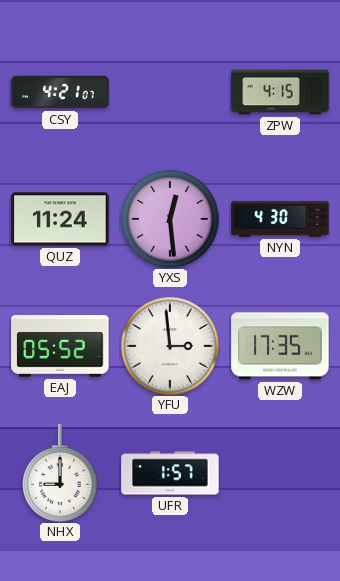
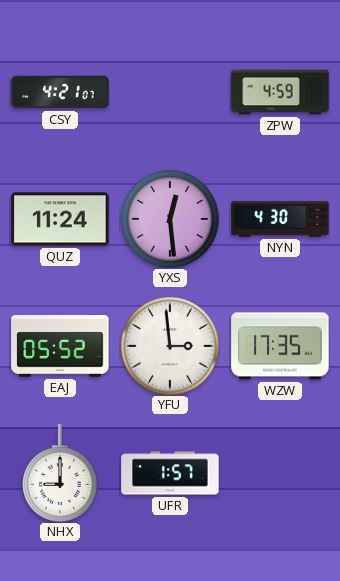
ZPW: 4:15 -> 4:59 (280, 92)
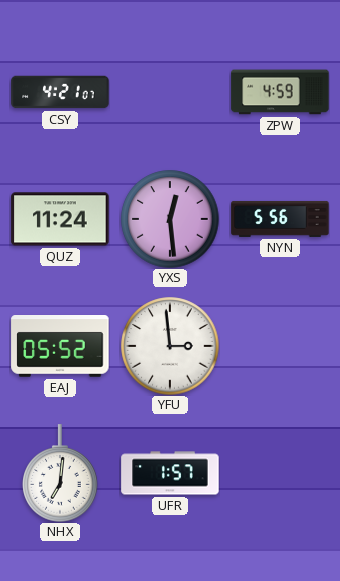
NYN: 4:30 -> 5:56 (280, 219)
WZW: 17:35 -> none (280, 346)
NHX: 9:00 -> 7:01 (60, 473)
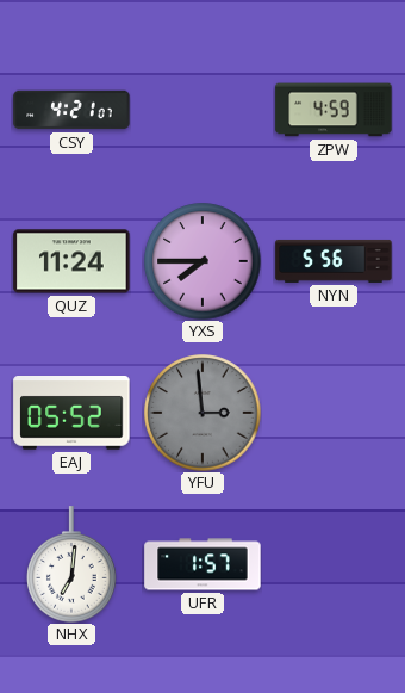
YXS: 12:29 -> 7:45 (202, 261)
YFU dial: white -> grey (202, 413)
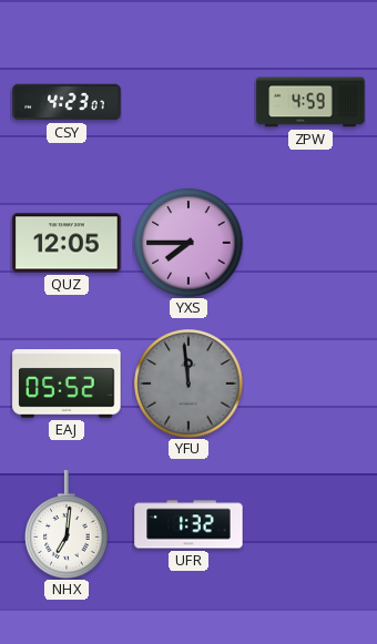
CSY: 4:21 -> 4:23 (67, 102)
QUZ: 11:24 -> 12:05 (67, 243)
NYN: 5:56 -> none (334, 261)
YFU: 2:59 -> 11:59 (188, 384)
UFR: 1:57 -> 1:32 (188, 524)
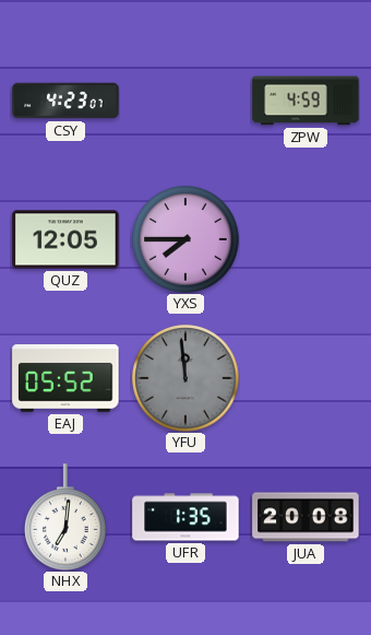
UFR: 1:32 -> 1:35 (185, 517)
JUA: none -> 20:08 (306, 517)
